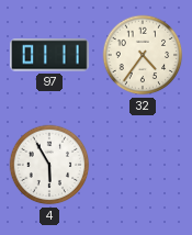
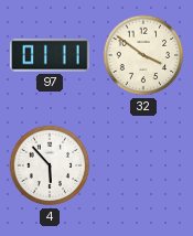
32: 4:36 -> 3:51 (143, 55)
4: 5:55 -> 5:53 (50, 165)
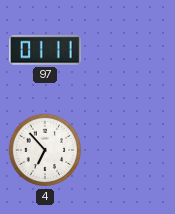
32: 3:51 -> none (143, 55)
4: 5:53 -> 6:53 (45, 150)
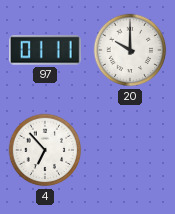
20: none -> 10:00 (130, 50)
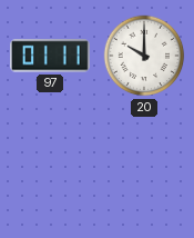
4: 6:53 -> none (45, 150)
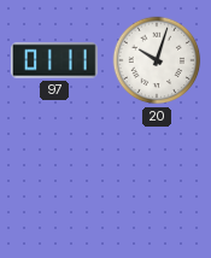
20: 10:00 -> 10:03 (157, 60)
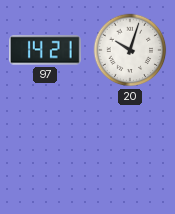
97: 01:11 -> 14:21 (46, 50)
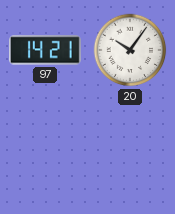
20: 10:03 -> 10:06 (130, 50)
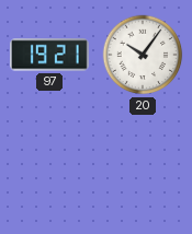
97: 14:21 -> 19:21 (50, 55)
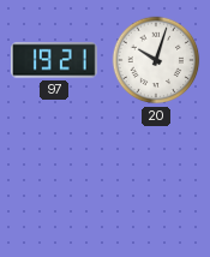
20: 10:06 -> 10:03 (156, 60)
